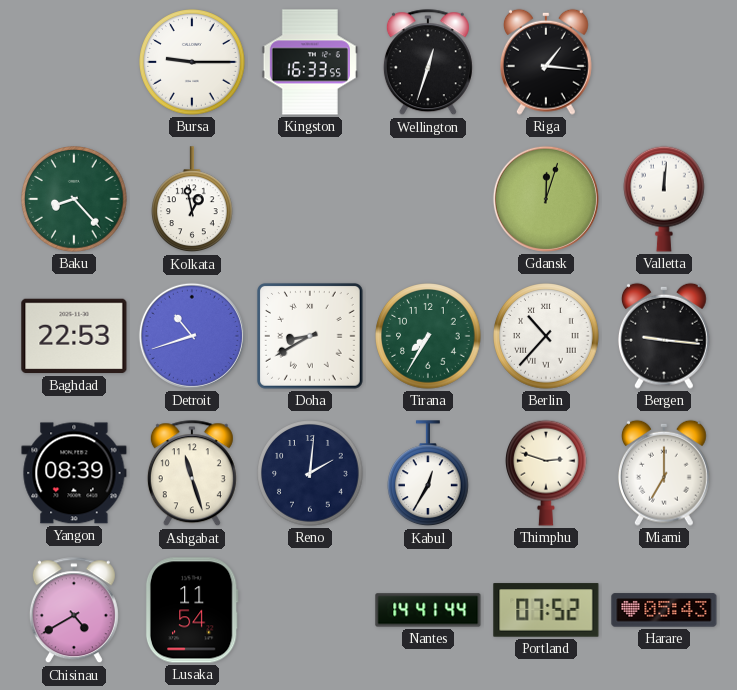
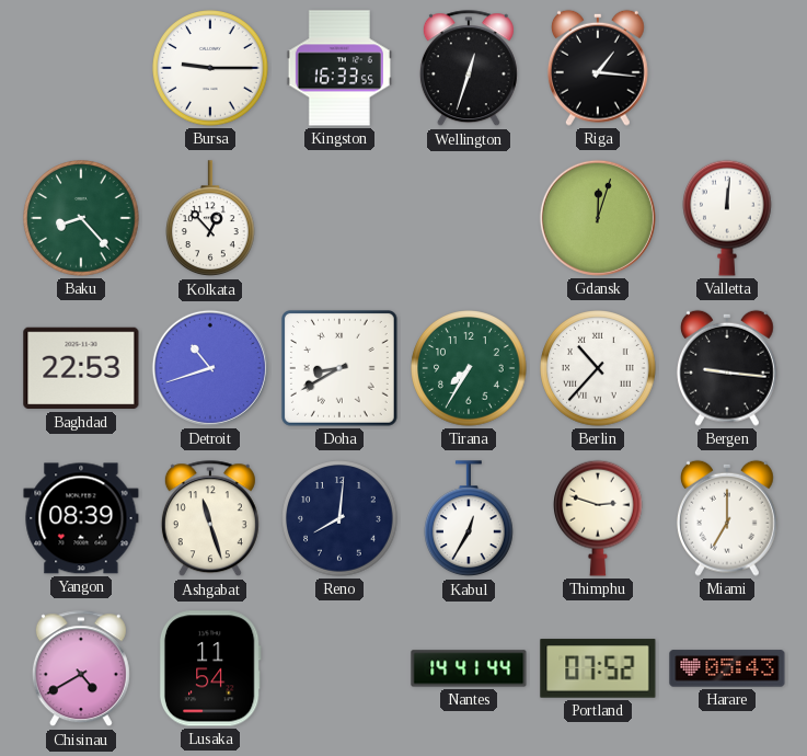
Kolkata: 12:58 -> 12:53 (211, 219)
Reno: 2:01 -> 8:01 (339, 518)
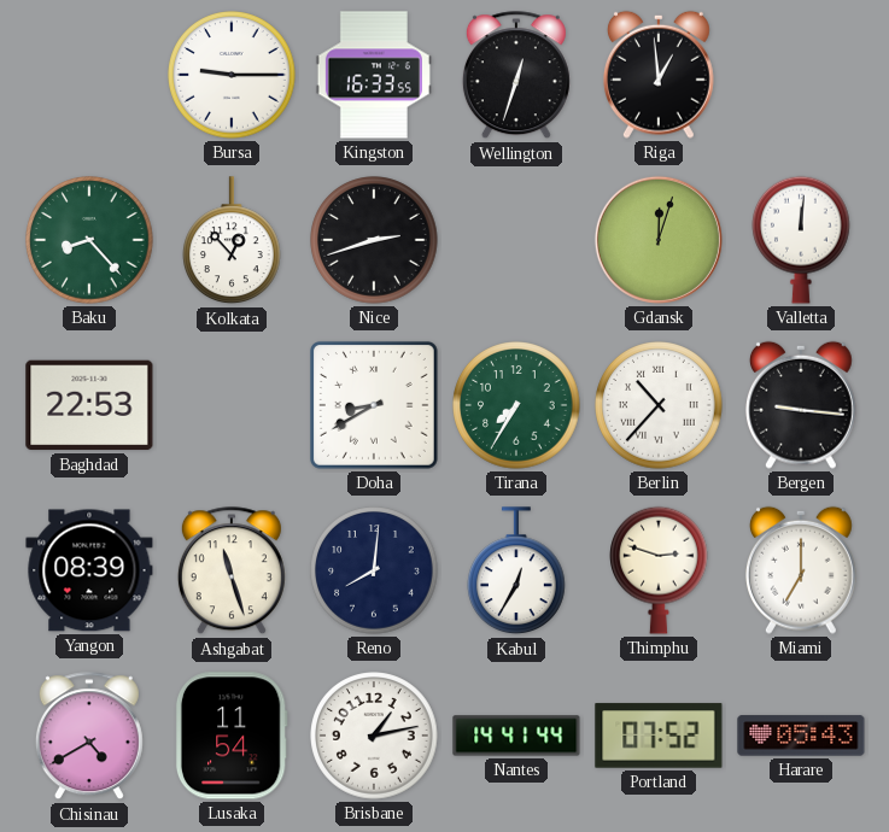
Riga: 1:16 -> 12:59 (659, 75)
Nice: none -> 2:42 (374, 240)
Detroit: 10:42 -> none (210, 368)
Brisbane: none -> 1:13 (374, 736)
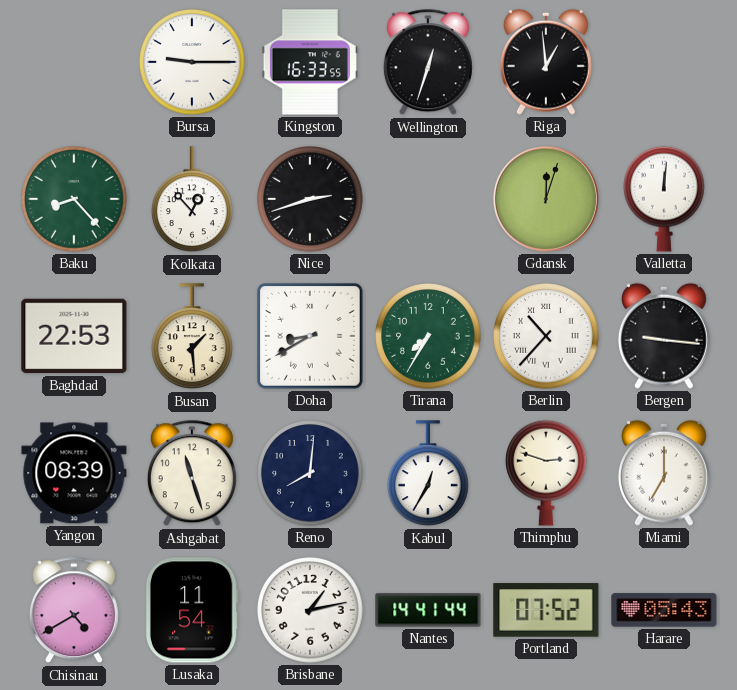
Busan: none -> 1:29 (193, 337)
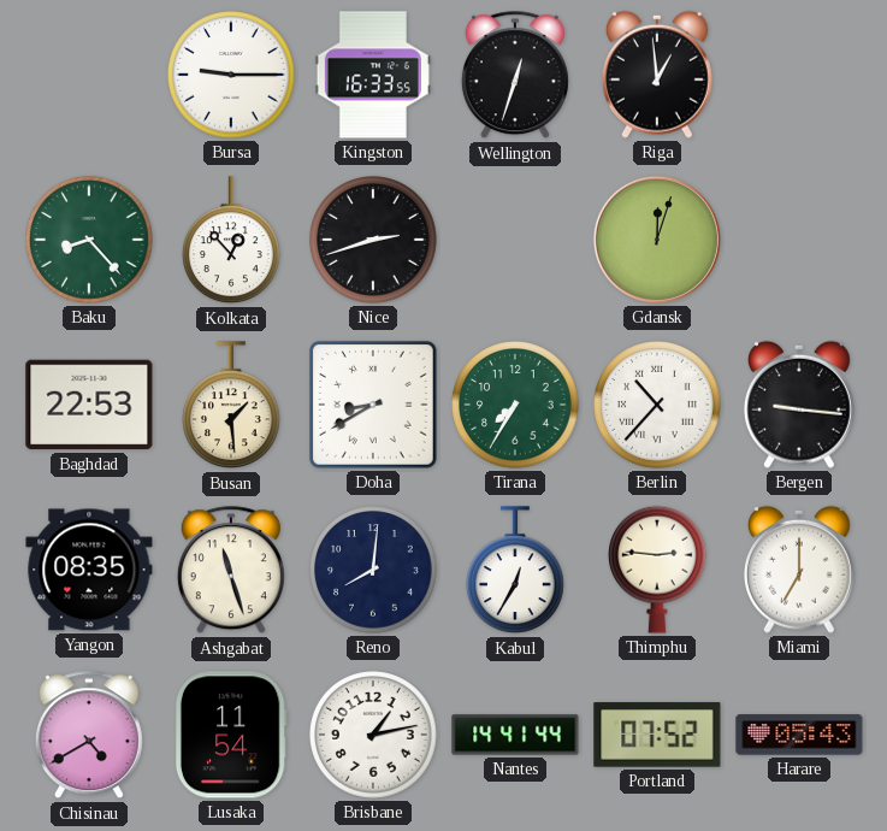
Valletta: 12:01 -> none (665, 199)
Yangon: 08:39 -> 08:35 (89, 570)
Thimphu: 2:48 -> 2:46 (658, 570)
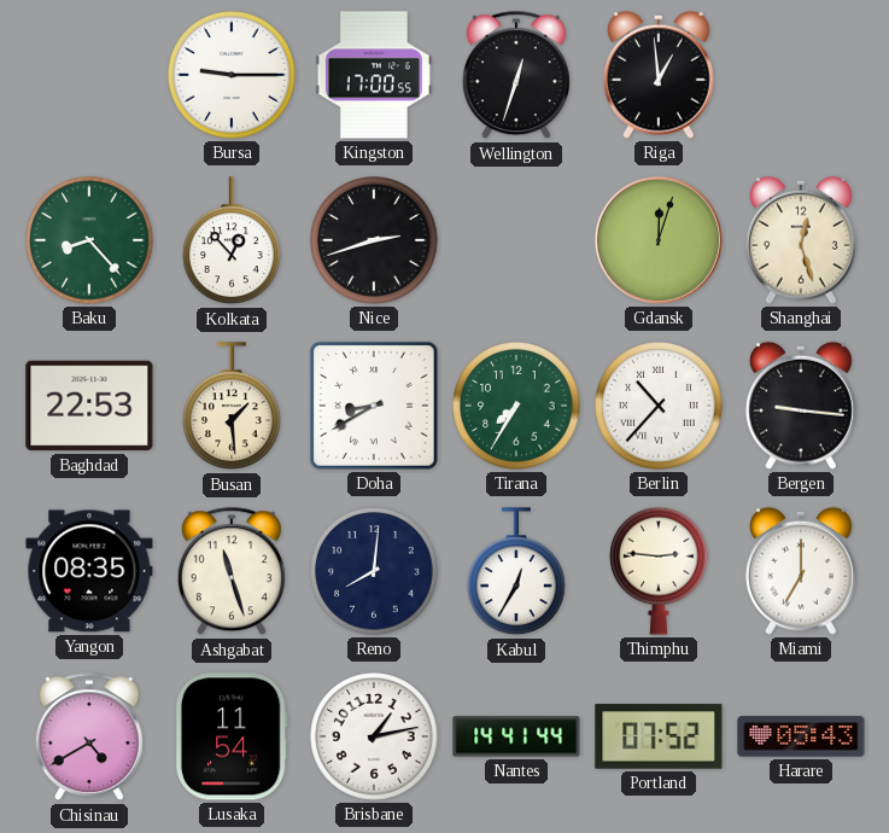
Kingston: 16:33 -> 17:00 (374, 75)
Shanghai: none -> 12:27 (801, 240)
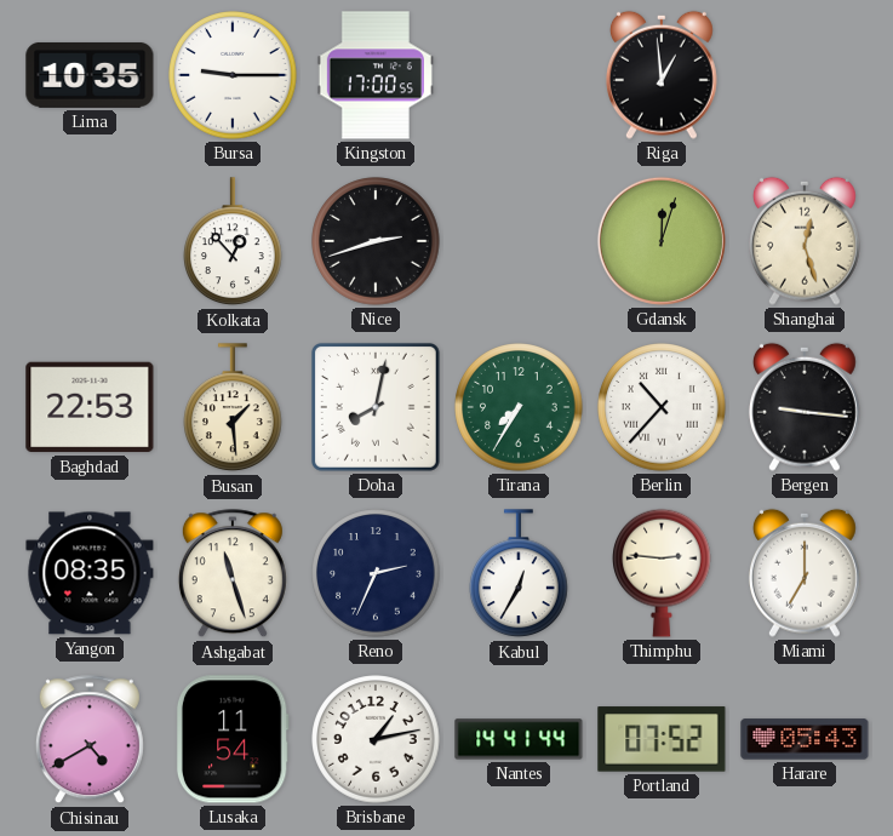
Lima: none -> 10:35 (90, 75)
Wellington: 12:33 -> none (516, 76)
Baku: 8:23 -> none (89, 240)
Doha: 8:40 -> 8:02 (376, 407)
Reno: 8:01 -> 2:34 (376, 573)
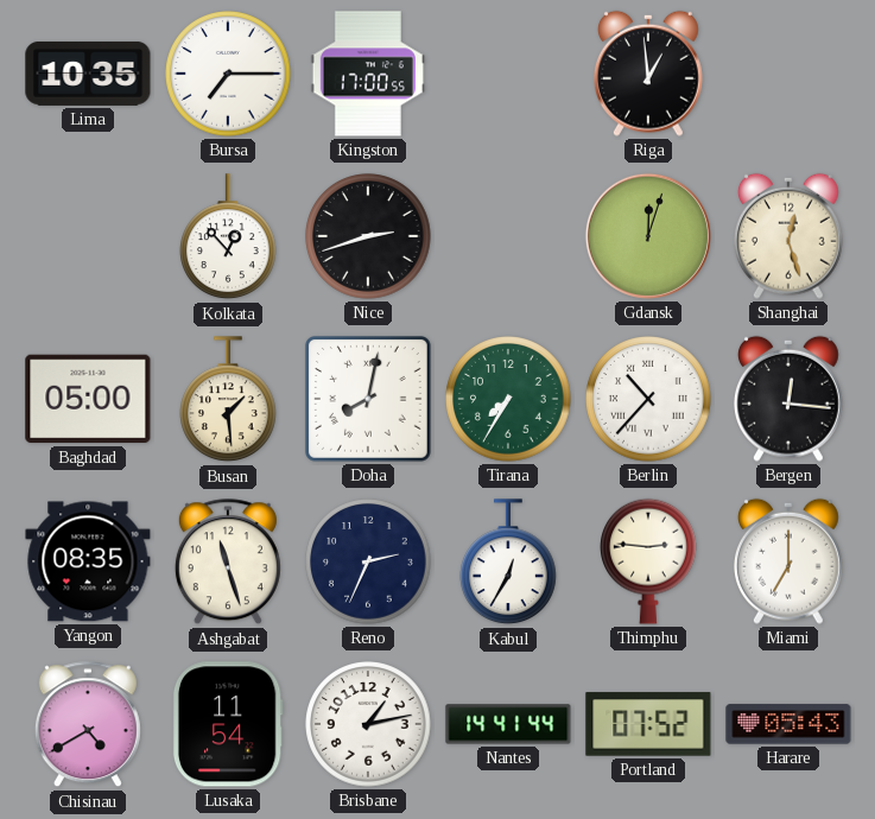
Bursa: 9:15 -> 7:15 (228, 74)
Baghdad: 22:53 -> 05:00 (88, 399)
Bergen: 9:16 -> 12:16 (788, 399)
